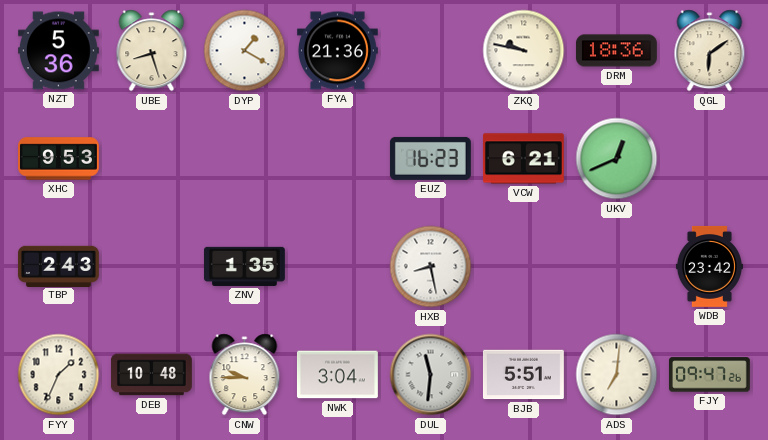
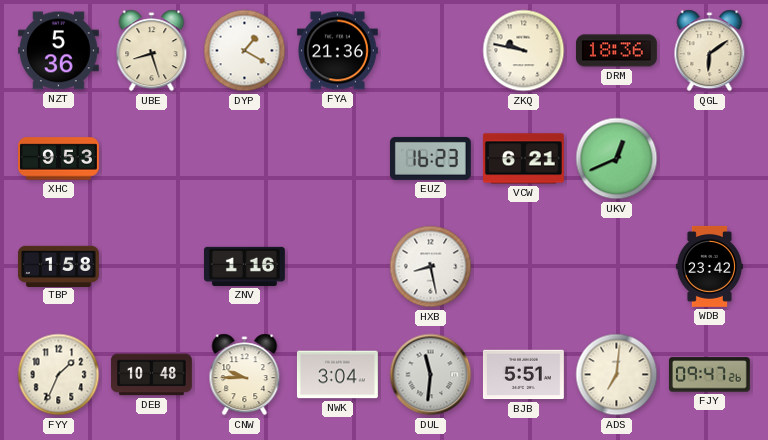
TBP: 2:43 -> 1:58 (58, 266)
ZNV: 1:35 -> 1:16 (244, 266)
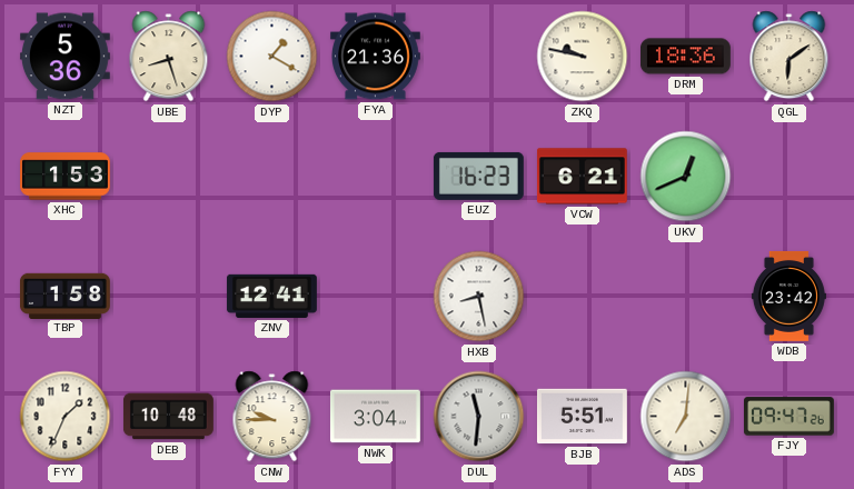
XHC: 9:53 -> 1:53 (66, 177)
ZNV: 1:16 -> 12:41 (271, 296)
